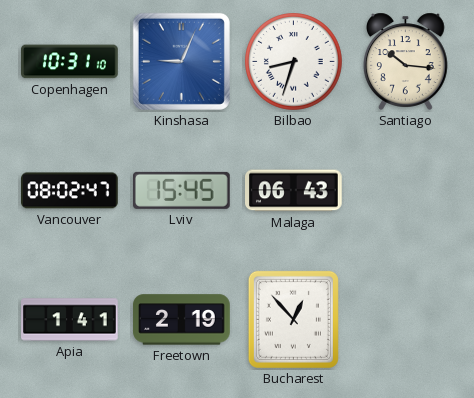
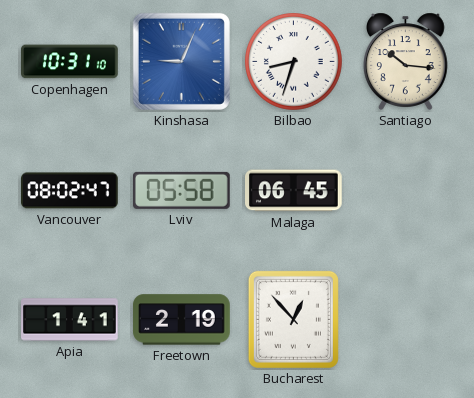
Lviv: 15:45 -> 05:58 (182, 190)
Malaga: 06:43 -> 06:45 (294, 191)
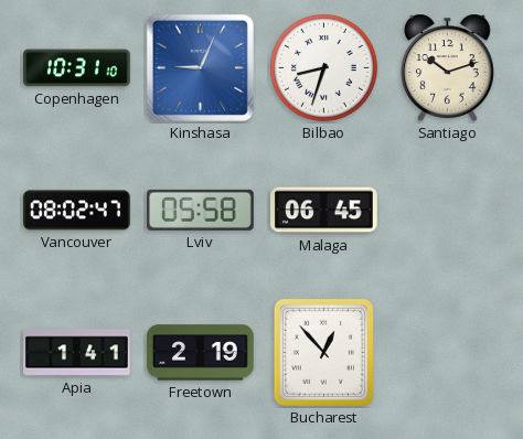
Santiago: 10:16 -> 10:12 (447, 67)
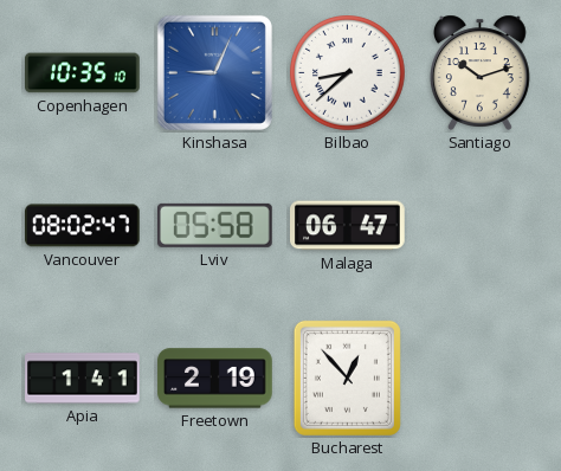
Copenhagen: 10:31 -> 10:35 (83, 73)
Bilbao: 8:33 -> 8:38 (348, 73)
Malaga: 06:45 -> 06:47 (348, 226)
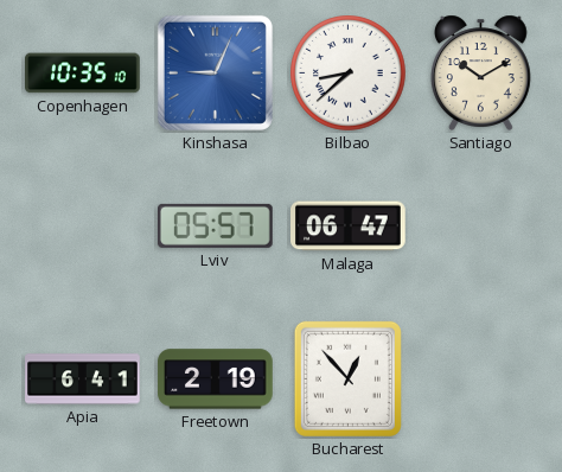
Santiago: 10:12 -> 10:10 (480, 72)
Vancouver: 08:02 -> none (83, 226)
Lviv: 05:58 -> 05:57 (216, 225)
Apia: 1:41 -> 6:41 (83, 379)
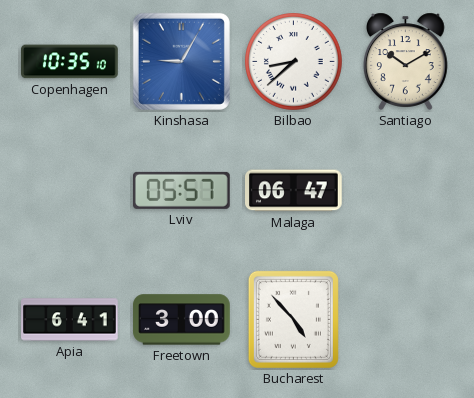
Kinshasa: 9:04 -> 9:05 (181, 61)
Freetown: 2:19 -> 3:00 (182, 320)
Bucharest: 12:53 -> 4:53 (293, 319)
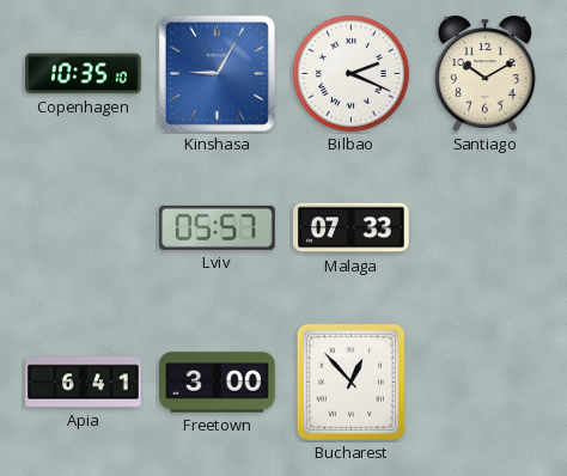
Bilbao: 8:38 -> 2:19 (352, 74)
Malaga: 06:47 -> 07:33 (352, 228)
Bucharest: 4:53 -> 12:53 (350, 382)
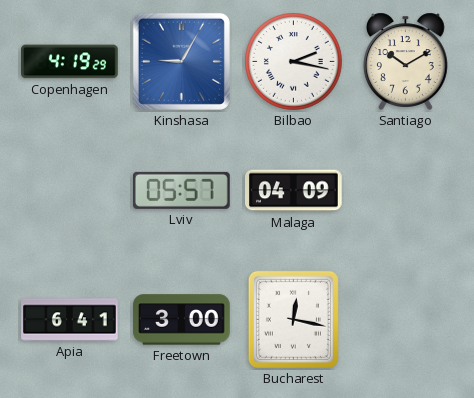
Copenhagen: 10:35 -> 4:19 (70, 62)
Bilbao: 2:19 -> 2:17 (294, 62)
Malaga: 07:33 -> 04:09 (294, 191)
Bucharest: 12:53 -> 12:17 (293, 319)
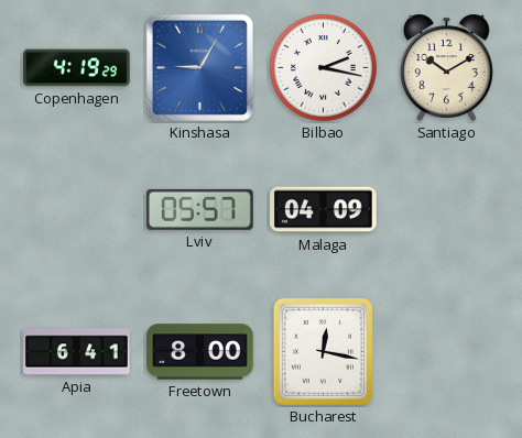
Freetown: 3:00 -> 8:00 (200, 352)
